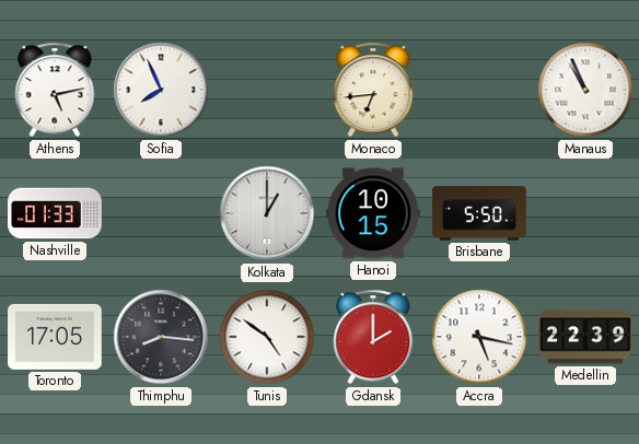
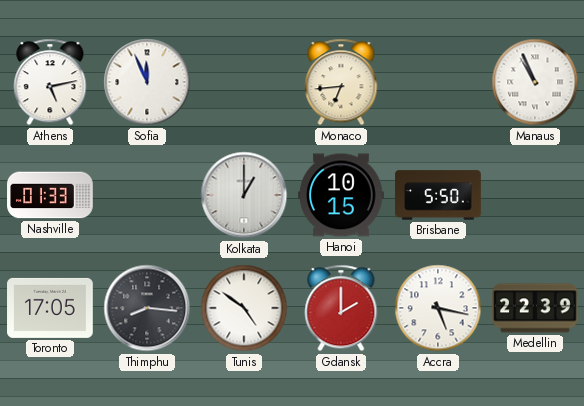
Sofia: 7:56 -> 11:56 (147, 82)
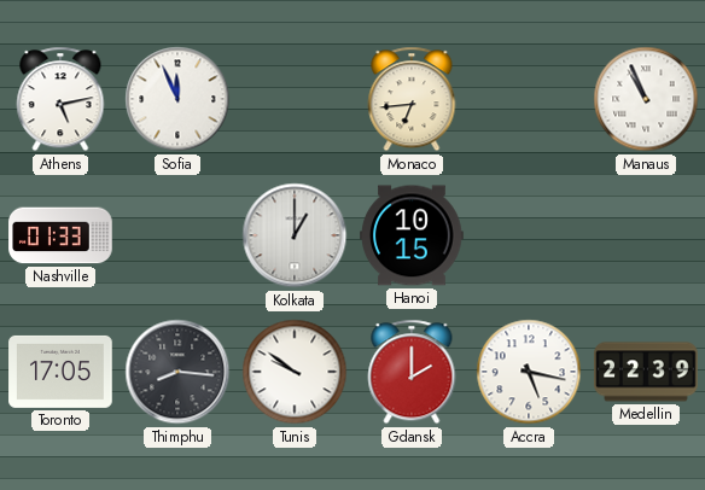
Brisbane: 5:50 -> none (438, 195)
Tunis: 4:51 -> 9:51 (295, 372)
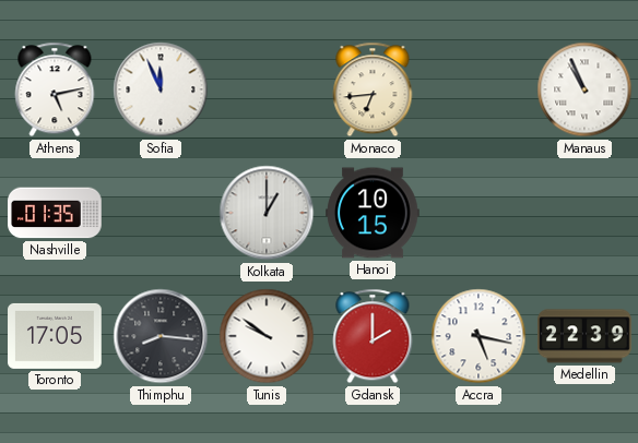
Nashville: 01:33 -> 01:35 (55, 213)
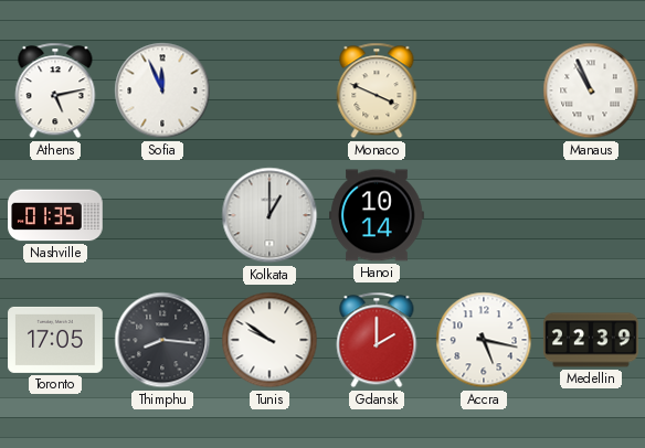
Monaco: 6:44 -> 3:49 (377, 90)
Hanoi: 10:15 -> 10:14 (377, 215)
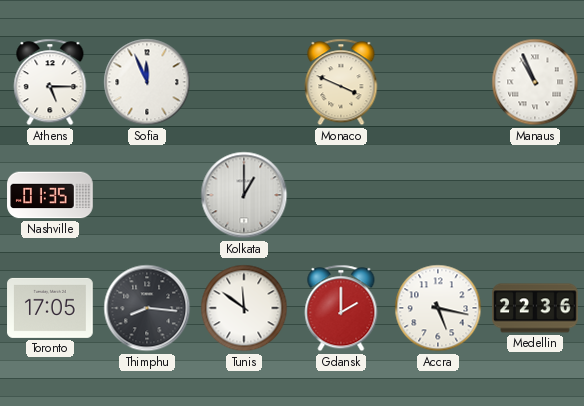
Athens: 5:13 -> 5:15 (50, 82)
Hanoi: 10:14 -> none (377, 215)
Tunis: 9:51 -> 11:51 (244, 308)
Medellin: 22:39 -> 22:36 (535, 308)
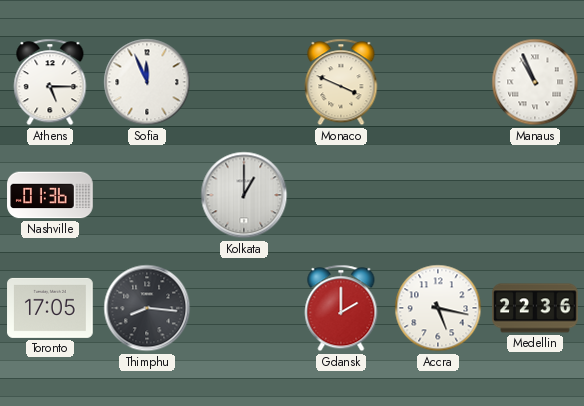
Nashville: 01:35 -> 01:36 (50, 195)
Tunis: 11:51 -> none (244, 308)
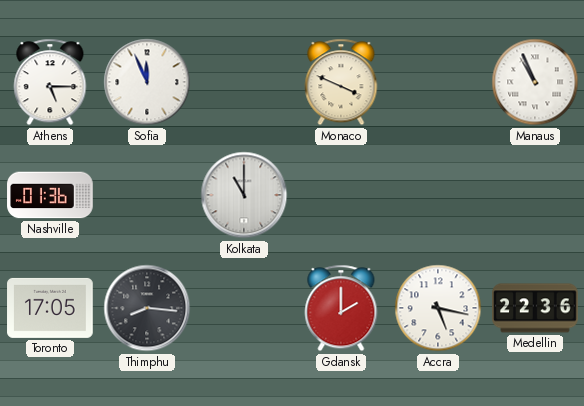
Kolkata: 1:00 -> 11:00 (244, 195)
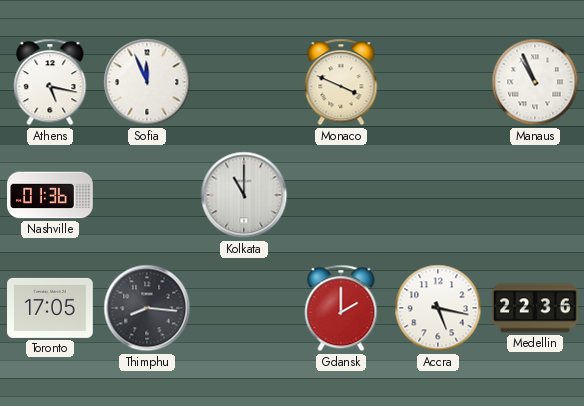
Athens: 5:15 -> 5:17 (50, 82)
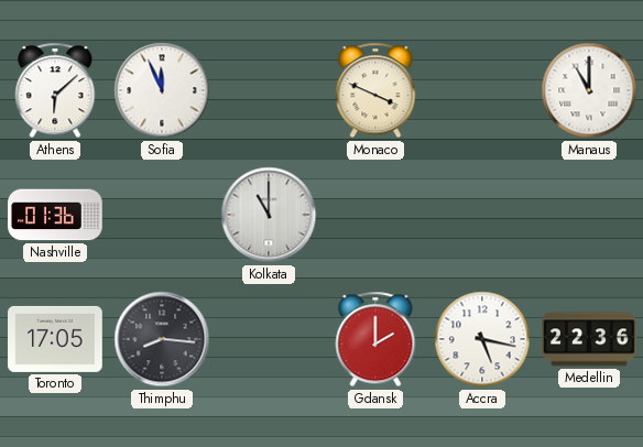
Athens: 5:17 -> 6:08 (55, 90)
Manaus: 10:56 -> 11:00 (589, 90)
